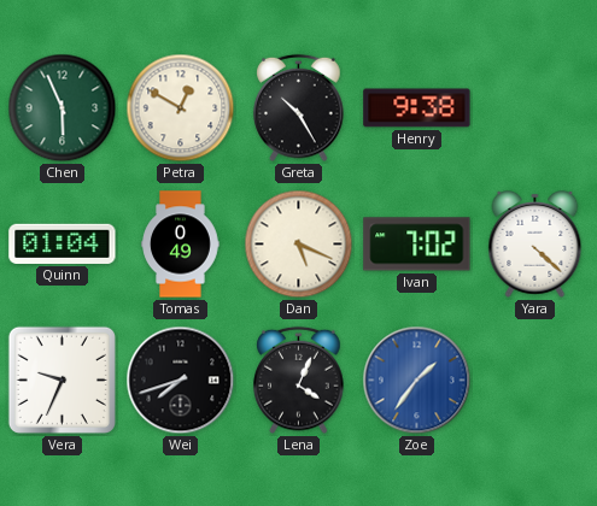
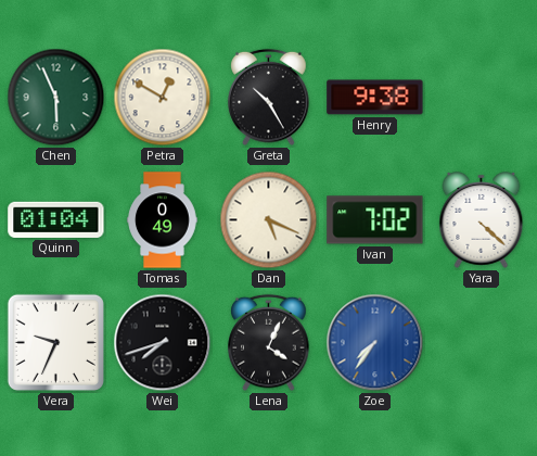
Zoe: 1:36 -> 7:36 (375, 343)
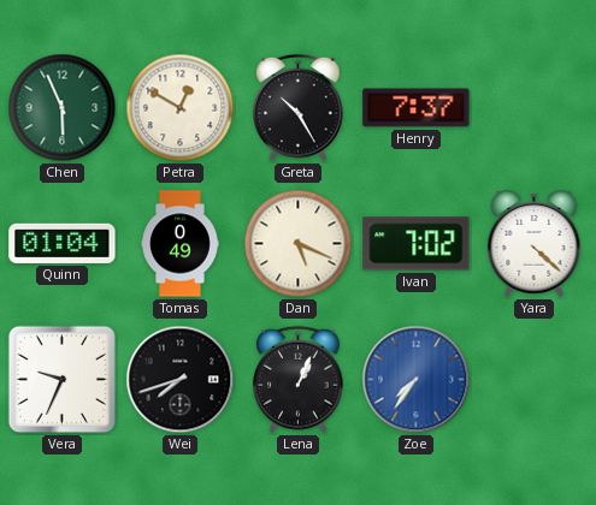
Henry: 9:38 -> 7:37 (417, 108)
Lena: 4:04 -> 1:04 (299, 380)
